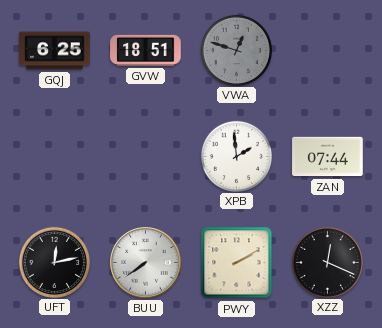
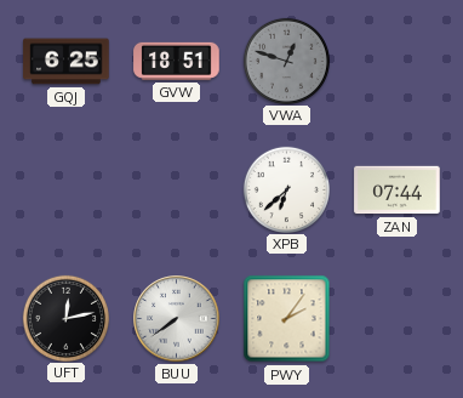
XPB: 1:59 -> 6:38 (286, 189)
PWY: 2:10 -> 2:06 (287, 319)
XZZ: 12:19 -> none (327, 262)
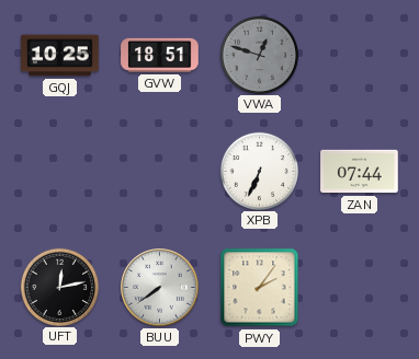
GQJ: 6:25 -> 10:25 (60, 56)
XPB: 6:38 -> 6:34 (259, 171)
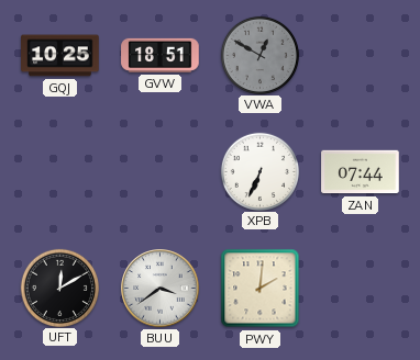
VWA: 12:48 -> 12:50 (259, 55)
UFT: 12:13 -> 12:10 (59, 288)
BUU: 7:39 -> 3:39 (161, 289)
PWY: 2:06 -> 2:01 (261, 289)
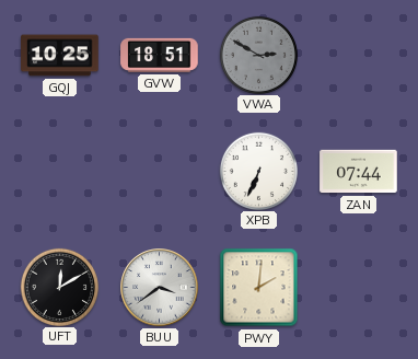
VWA: 12:50 -> 2:50 (258, 55)
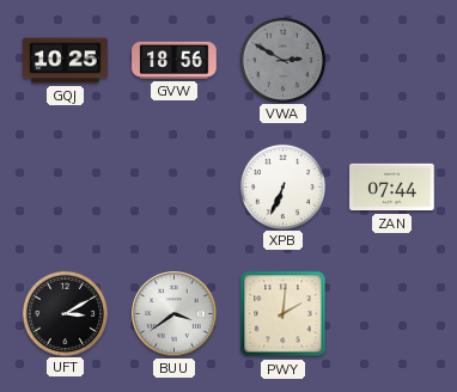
GVW: 18:51 -> 18:56 (175, 60)
UFT: 12:10 -> 3:10 (65, 313)
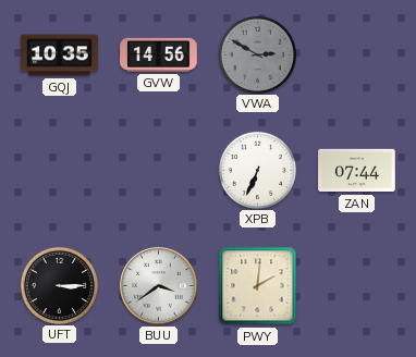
GQJ: 10:25 -> 10:35 (60, 56)
GVW: 18:56 -> 14:56 (159, 54)
UFT: 3:10 -> 3:15 (59, 285)
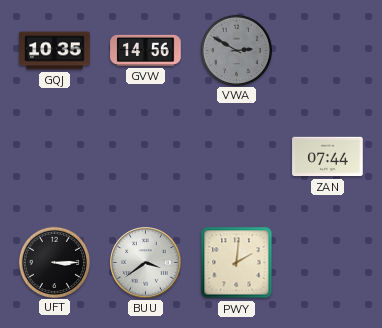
XPB: 6:34 -> none (257, 170)
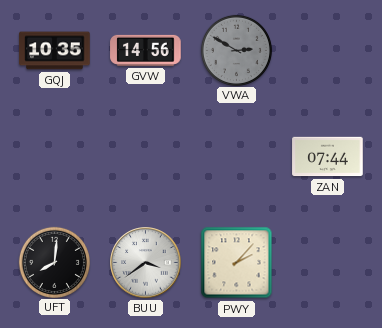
UFT: 3:15 -> 8:01 (54, 262)
PWY: 2:01 -> 2:07 (237, 263)
